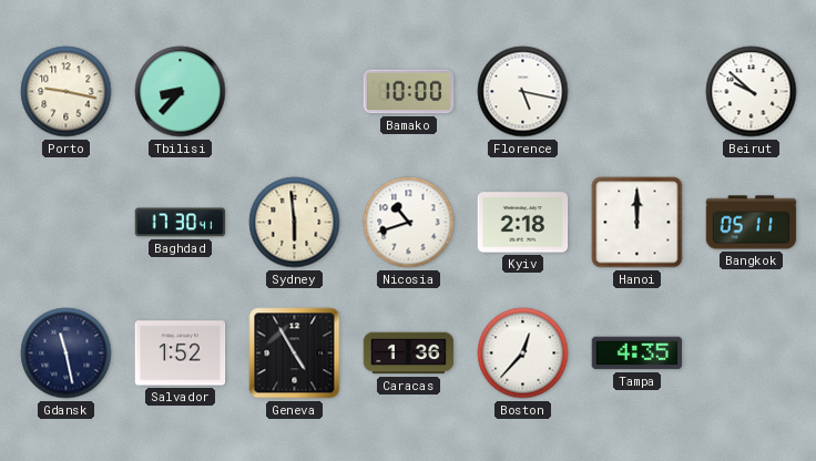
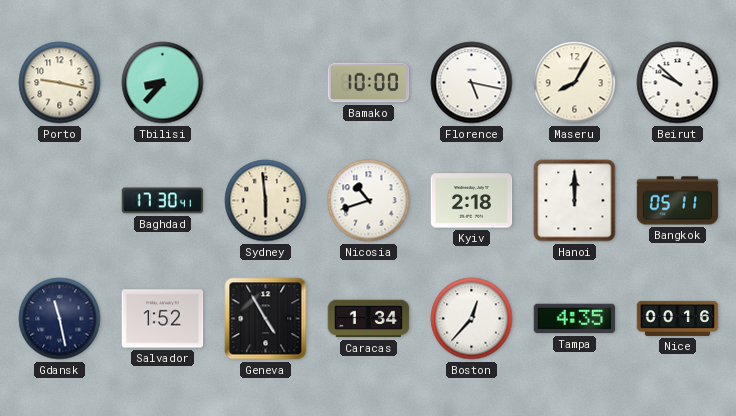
Maseru: none -> 8:05 (575, 83)
Caracas: 1:36 -> 1:34 (369, 319)
Nice: none -> 00:16 (678, 318)
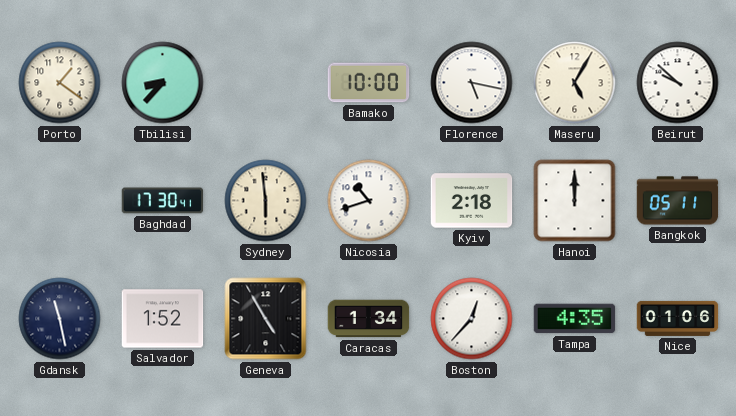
Porto: 9:17 -> 1:21 (60, 83)
Maseru: 8:05 -> 5:05 (575, 83)
Nice: 00:16 -> 01:06 (678, 318)
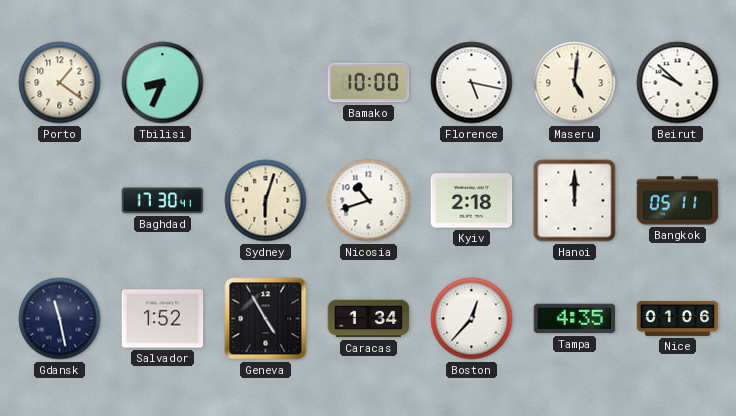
Tbilisi: 8:37 -> 8:34 (163, 83)
Maseru: 5:05 -> 5:01 (575, 83)
Sydney: 5:59 -> 6:03 (266, 201)
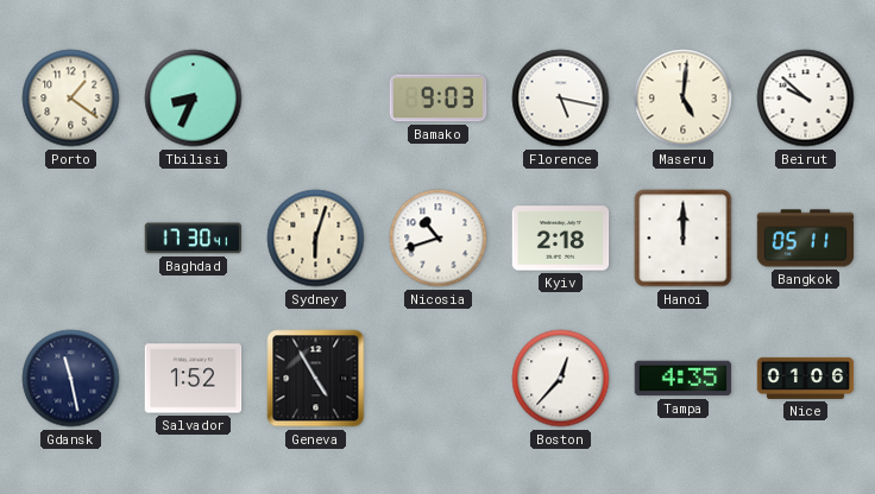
Bamako: 10:00 -> 9:03 (439, 99)
Caracas: 1:34 -> none (369, 319)
